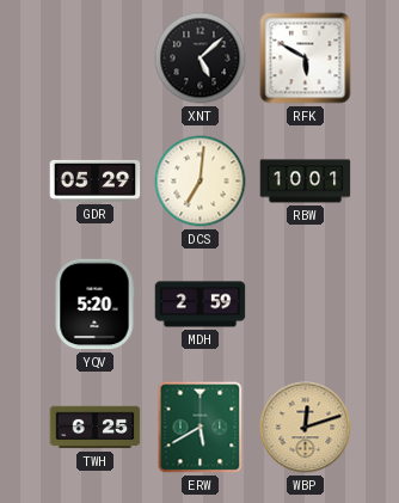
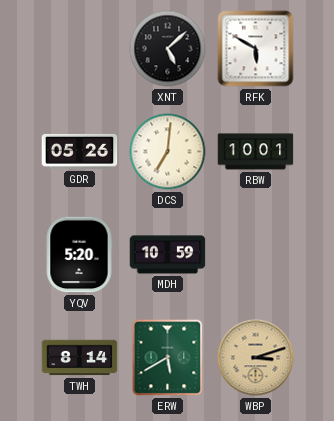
GDR: 05:29 -> 05:26 (80, 151)
MDH: 2:59 -> 10:59 (168, 255)
TWH: 6:25 -> 8:14 (80, 358)
WBP: 12:12 -> 3:12 (256, 358)
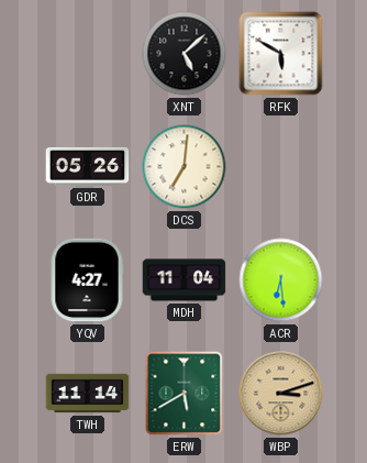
RBW: 10:01 -> none (256, 152)
YQV: 5:20 -> 4:27 (87, 280)
MDH: 10:59 -> 11:04 (185, 280)
ACR: none -> 6:29 (281, 280)
TWH: 8:14 -> 11:14 (88, 394)
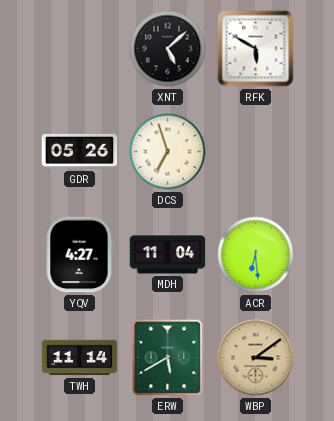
DCS: 7:01 -> 6:57 (168, 152)
WBP: 3:12 -> 3:09 (256, 358)
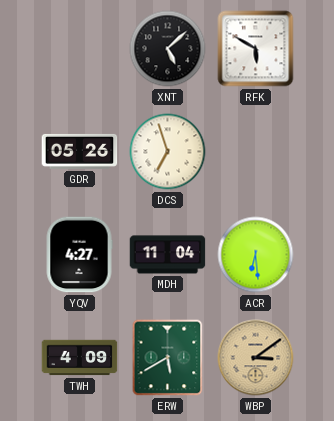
TWH: 11:14 -> 4:09 (80, 358)
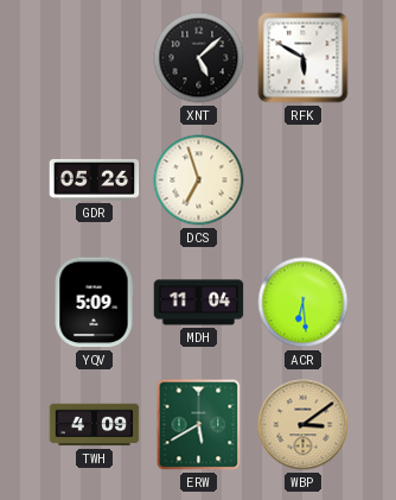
YQV: 4:27 -> 5:09 (94, 303)
